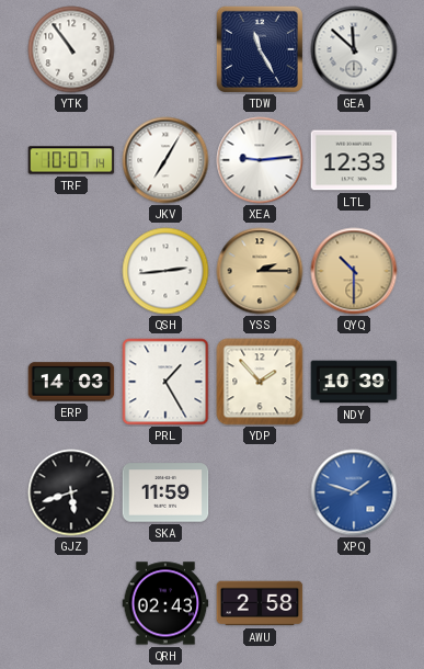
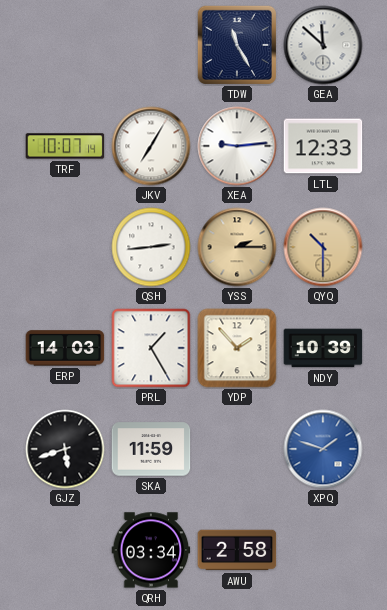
YTK: 10:54 -> none (71, 49)
QRH: 02:43 -> 03:34 (151, 550)
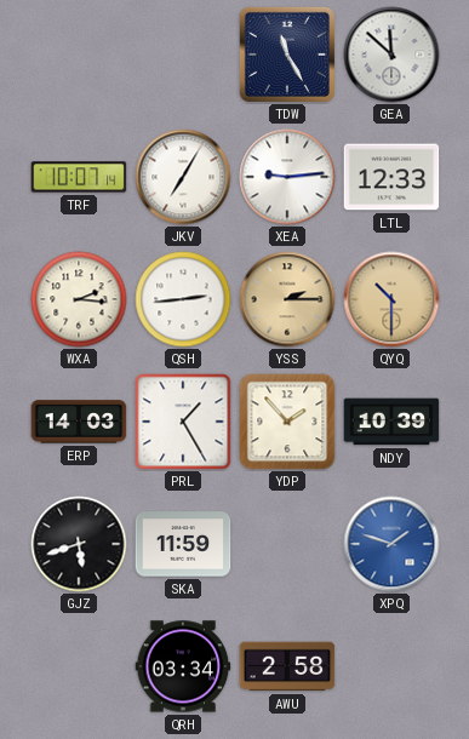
WXA: none -> 2:16 (79, 299)
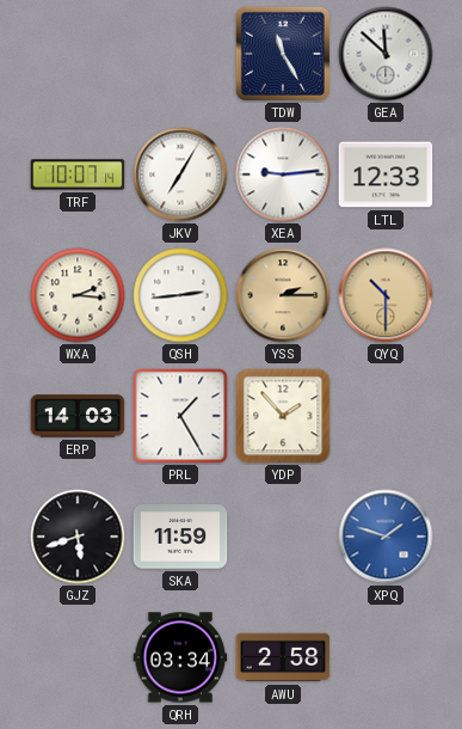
NDY: 10:39 -> none (391, 422)
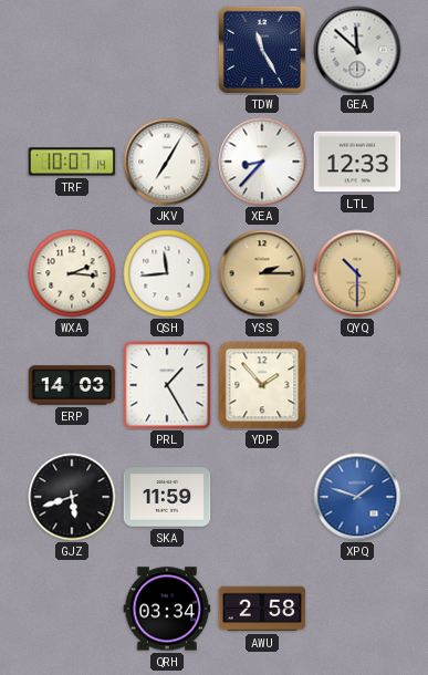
XEA: 9:14 -> 8:37 (262, 162)
QSH: 2:44 -> 11:44 (167, 273)
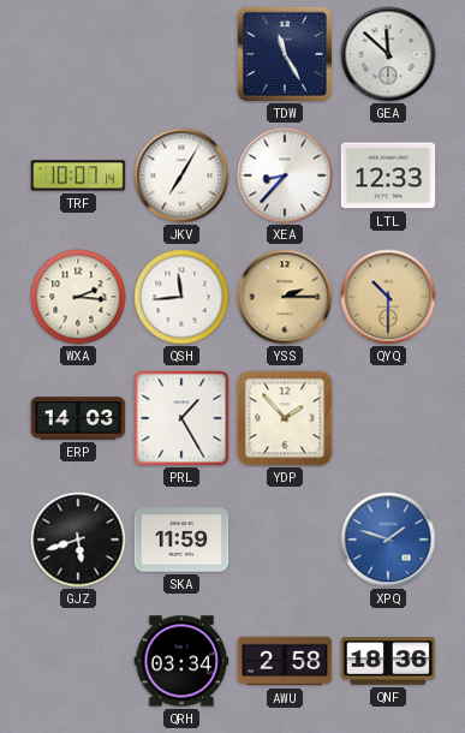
QNF: none -> 18:36 (388, 661)
